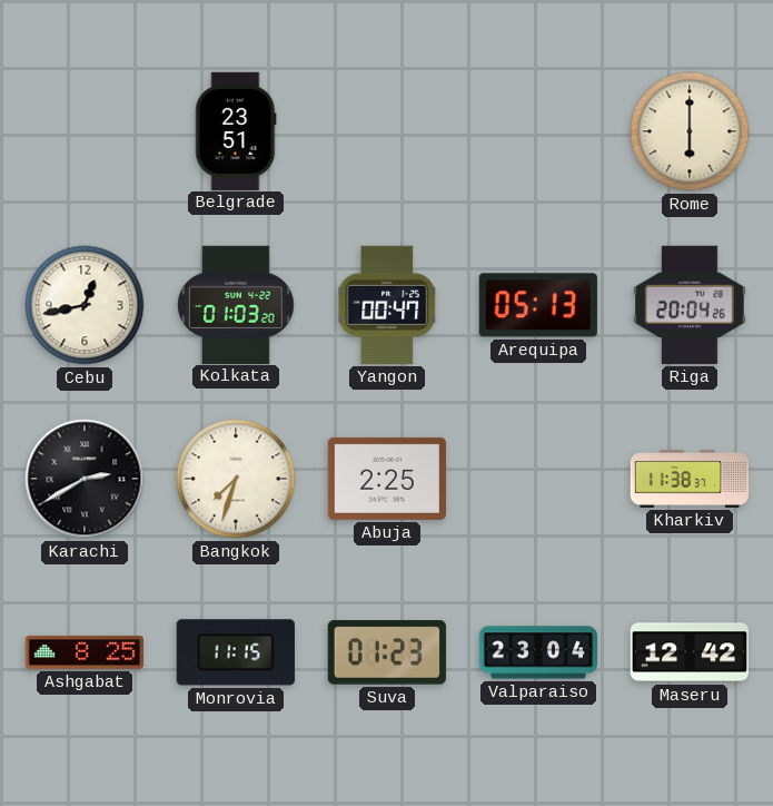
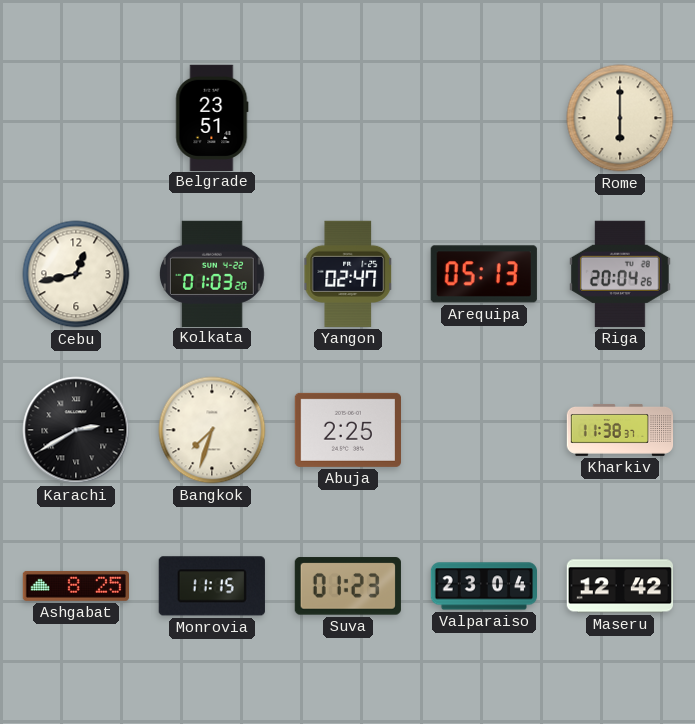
Yangon: 00:47 -> 02:47 (348, 274)
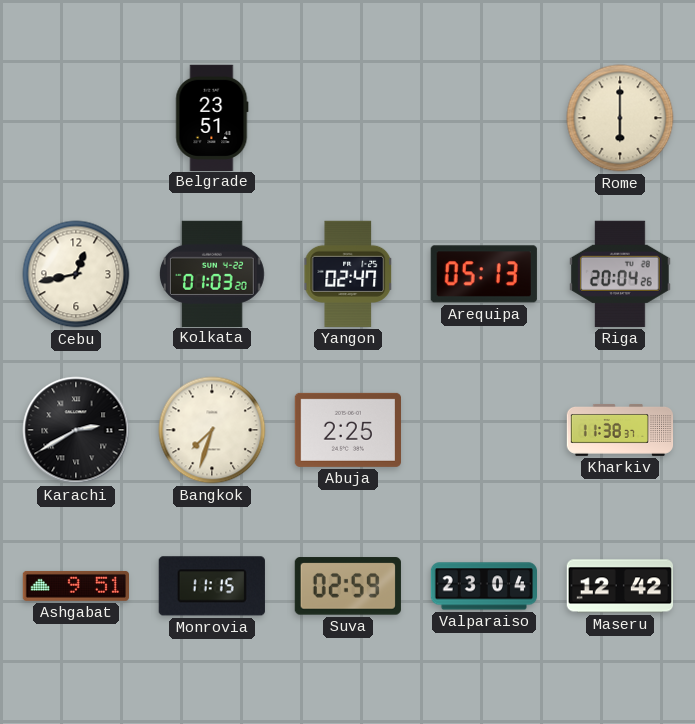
Ashgabat: 8:25 -> 9:51 (75, 586)
Suva: 01:23 -> 02:59 (348, 586)
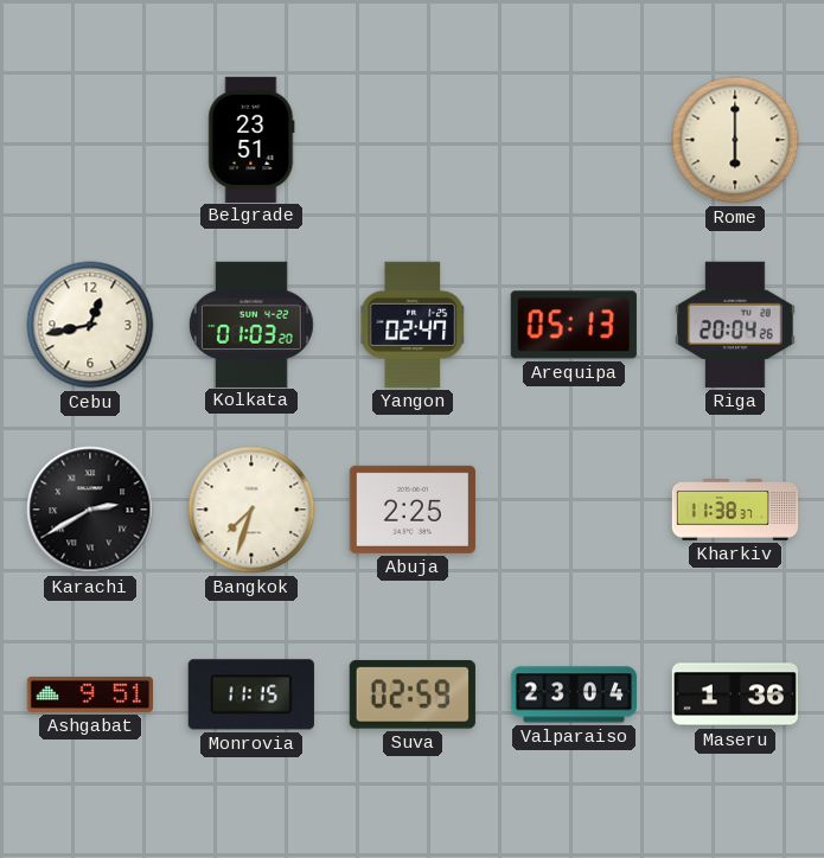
Maseru: 12:42 -> 1:36 (734, 694)
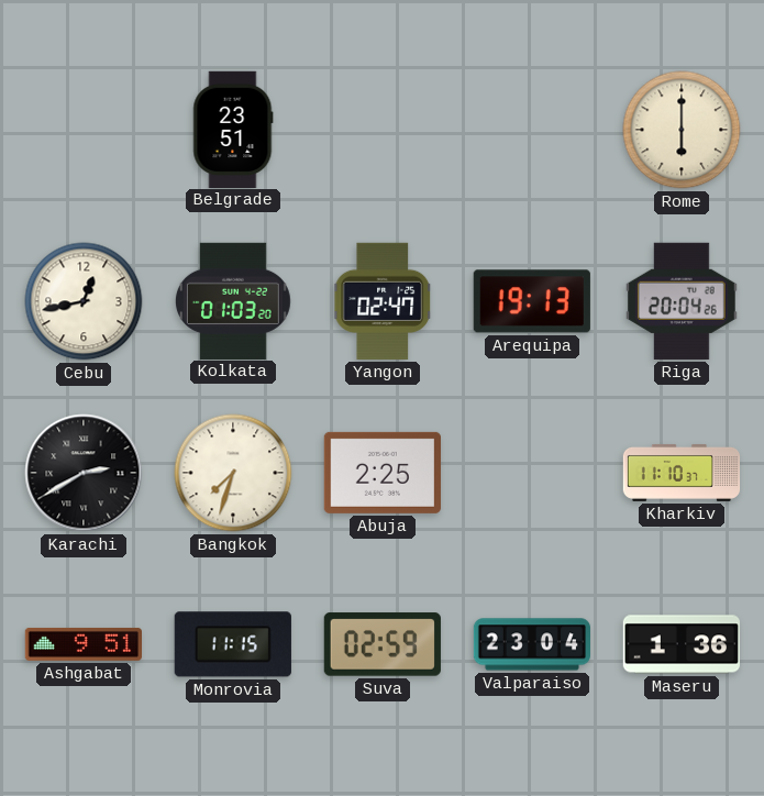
Arequipa: 05:13 -> 19:13 (532, 301)
Kharkiv: 11:38 -> 11:10 (682, 473)
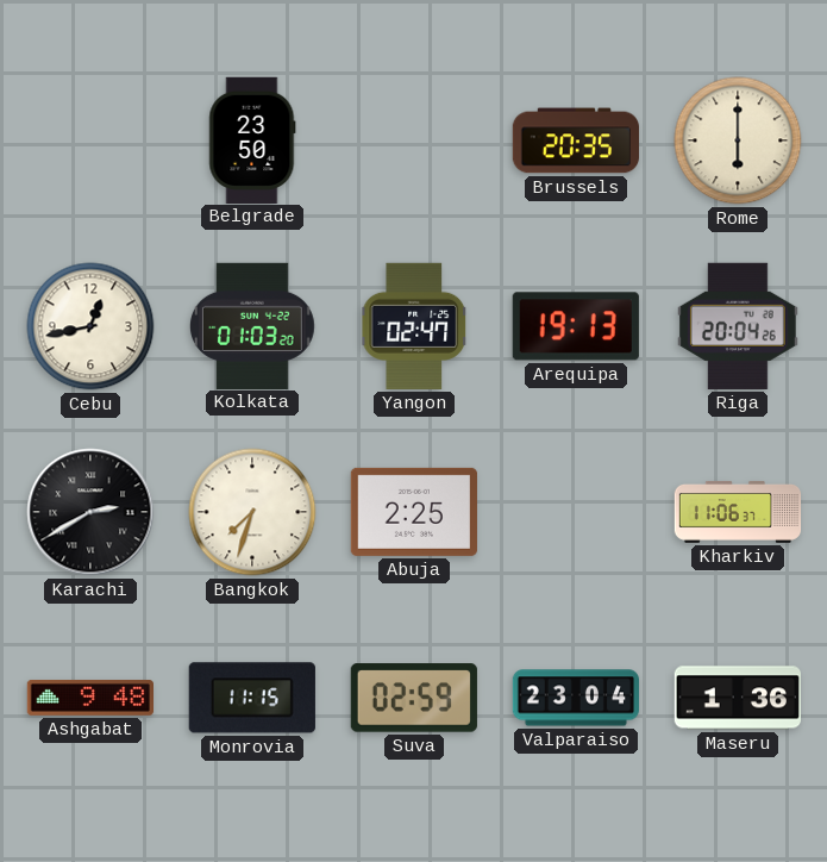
Belgrade: 23:51 -> 23:50 (252, 139)
Brussels: none -> 20:35 (575, 140)
Kharkiv: 11:10 -> 11:06 (738, 512)
Ashgabat: 9:51 -> 9:48 (89, 698)
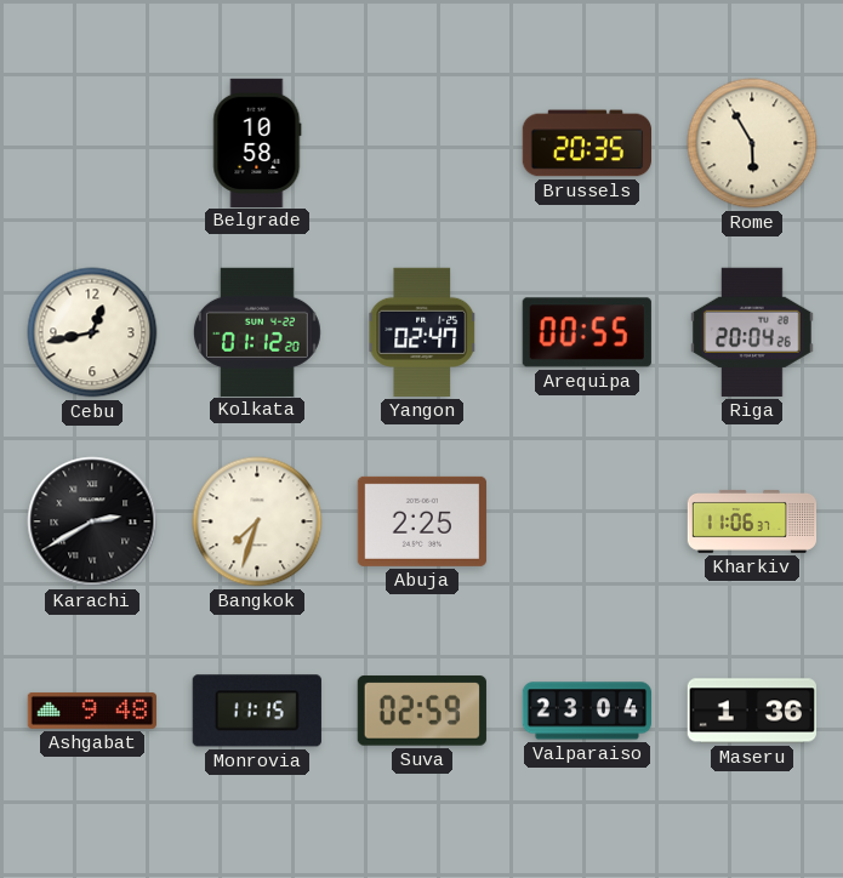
Belgrade: 23:50 -> 10:58 (257, 142)
Rome: 6:00 -> 5:55 (752, 143)
Kolkata: 01:03 -> 01:12 (257, 331)
Arequipa: 19:13 -> 00:55 (587, 332)
